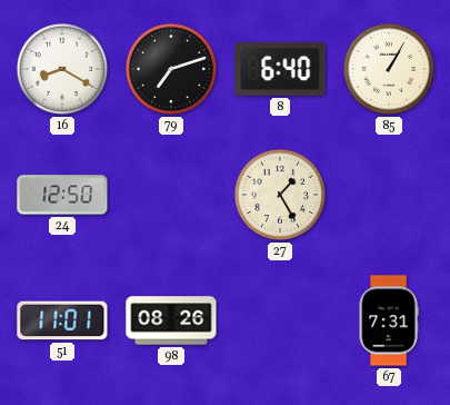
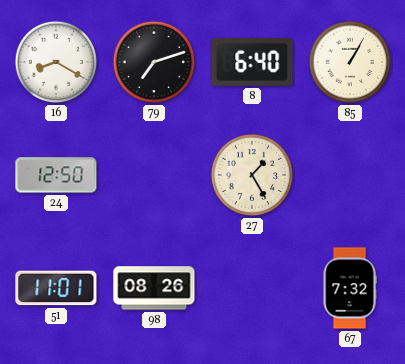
67: 7:31 -> 7:32 (350, 288)
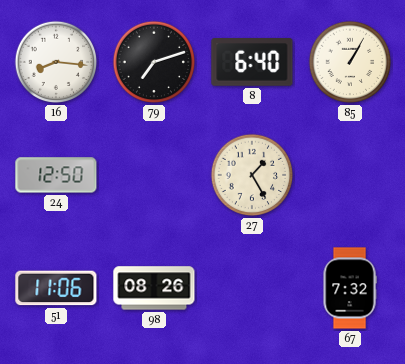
16: 8:20 -> 8:16 (56, 62)
51: 11:01 -> 11:06 (56, 288)
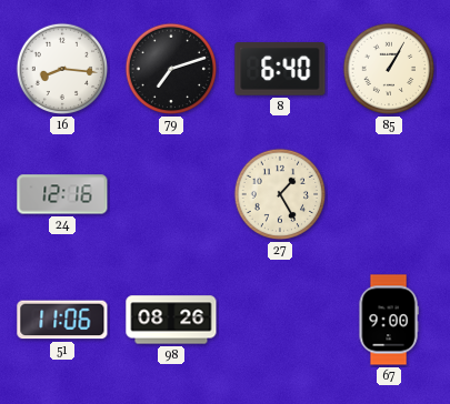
24: 12:50 -> 12:16 (62, 194)
67: 7:32 -> 9:00 (389, 320)
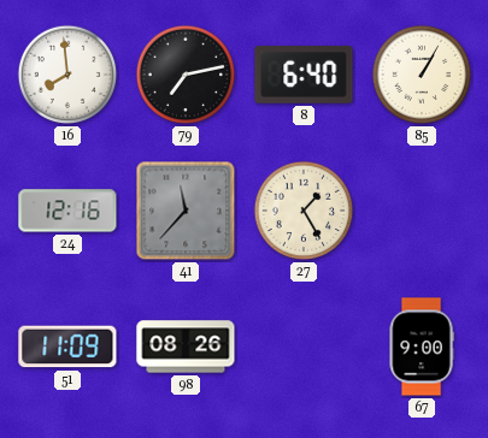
16: 8:16 -> 7:59 (67, 75)
79: 7:12 -> 7:13 (186, 75)
41: none -> 11:37 (186, 211)
51: 11:06 -> 11:09 (67, 347)
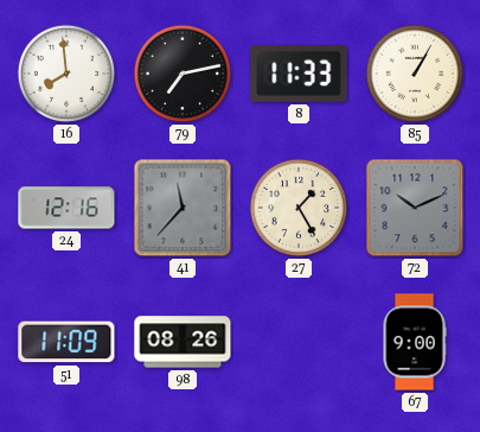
8: 6:40 -> 11:33 (299, 74)
72: none -> 10:11 (415, 208)
